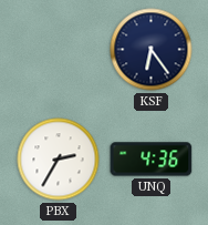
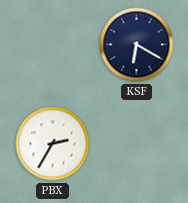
KSF: 6:24 -> 6:20 (137, 45)
UNQ: 4:36 -> none (152, 160)
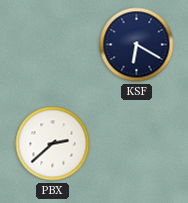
PBX: 2:35 -> 2:38 (53, 144)
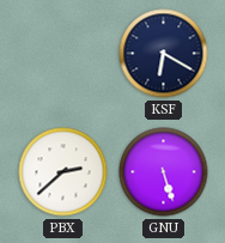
GNU: none -> 5:27 (164, 172)
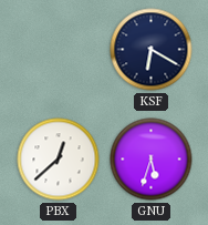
PBX: 2:38 -> 12:38 (59, 160)
GNU: 5:27 -> 5:33 (152, 160)
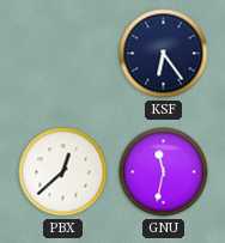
KSF: 6:20 -> 6:24 (164, 54)
GNU: 5:33 -> 11:32 (164, 172)
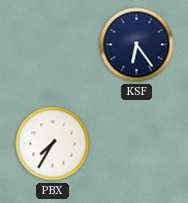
PBX: 12:38 -> 7:35 (53, 144)
GNU: 11:32 -> none (164, 172)
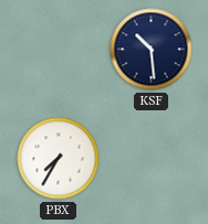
KSF: 6:24 -> 10:29 (152, 50)
